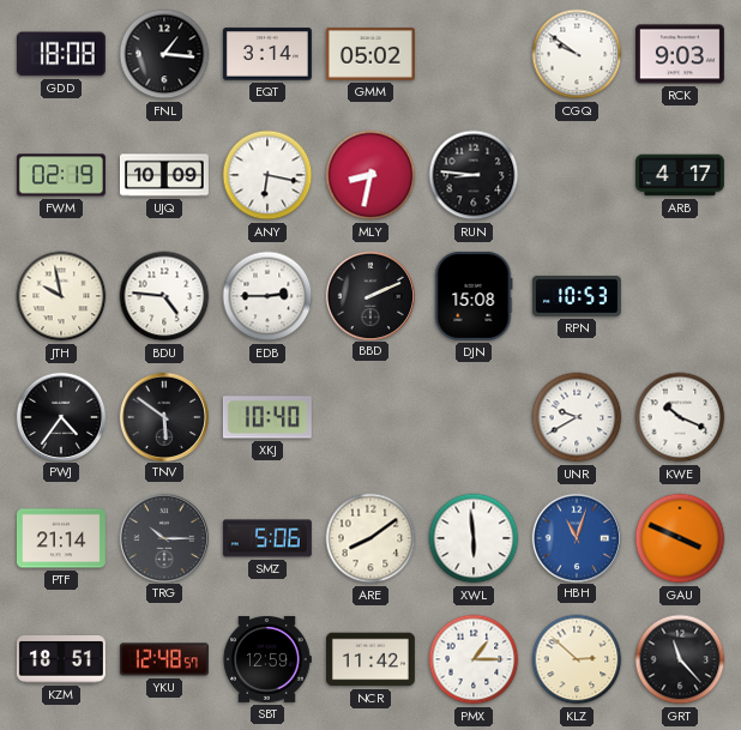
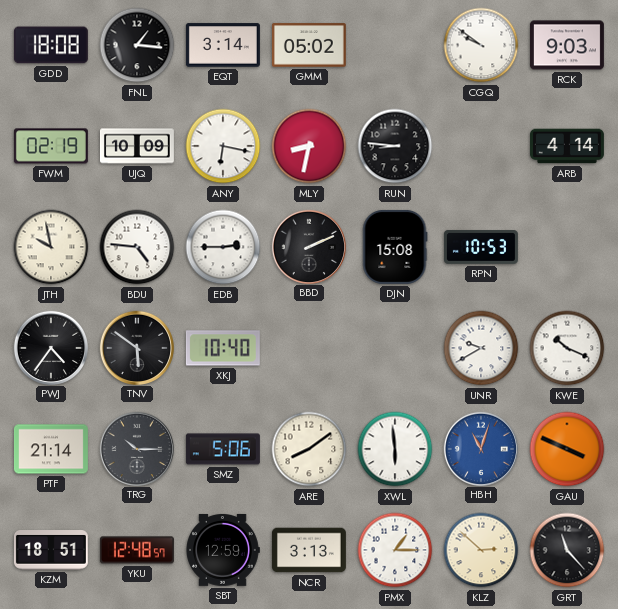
ARB: 4:17 -> 4:14 (567, 146)
NCR: 11:42 -> 3:13 (309, 550)
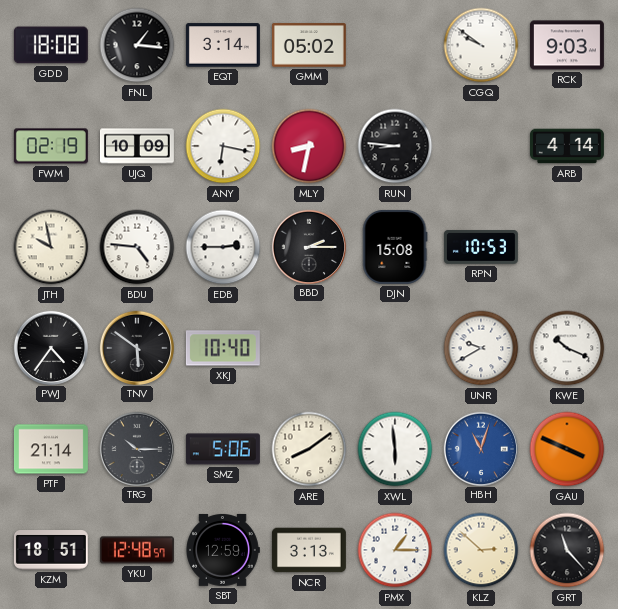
BBD: 2:11 -> 2:15 (308, 246)
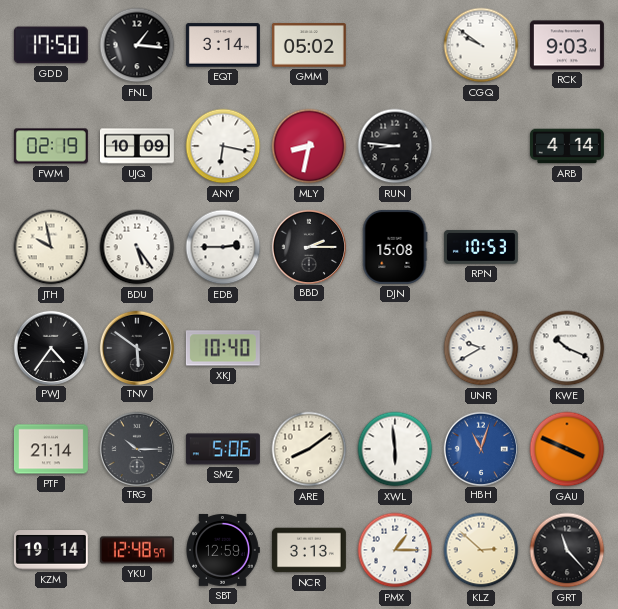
GDD: 18:08 -> 17:50 (51, 45)
BDU: 4:46 -> 5:24 (137, 247)
KZM: 18:51 -> 19:14 (51, 551)
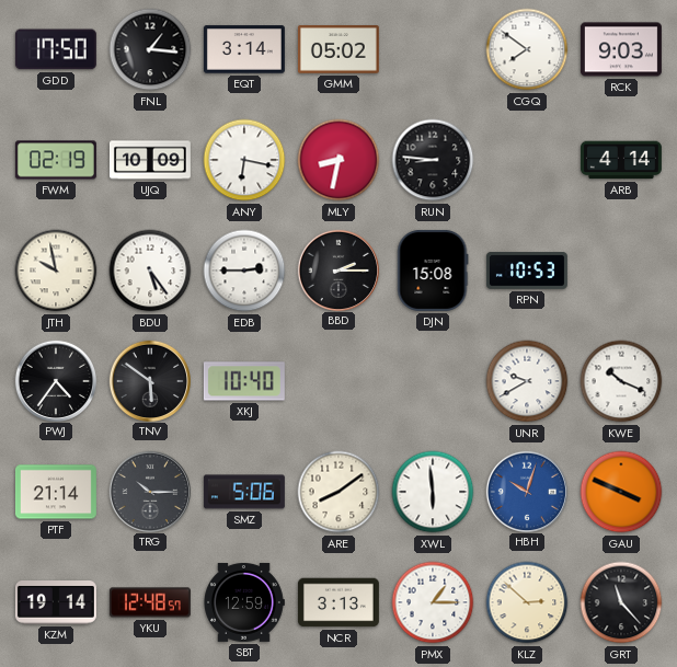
CGQ: 9:51 -> 7:51 (527, 49)
HBH: 11:03 -> 10:03 (526, 491)
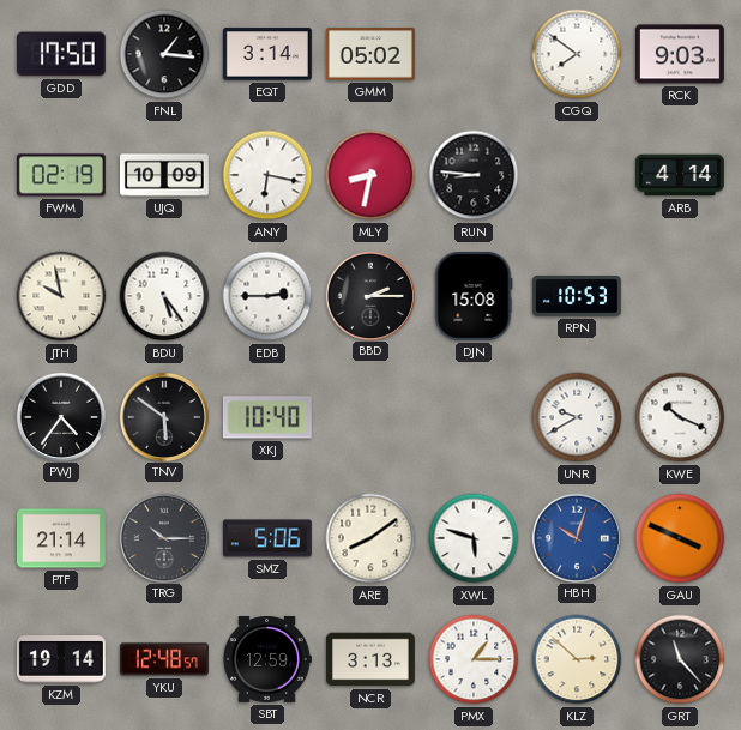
XWL: 5:59 -> 5:48 (474, 538)
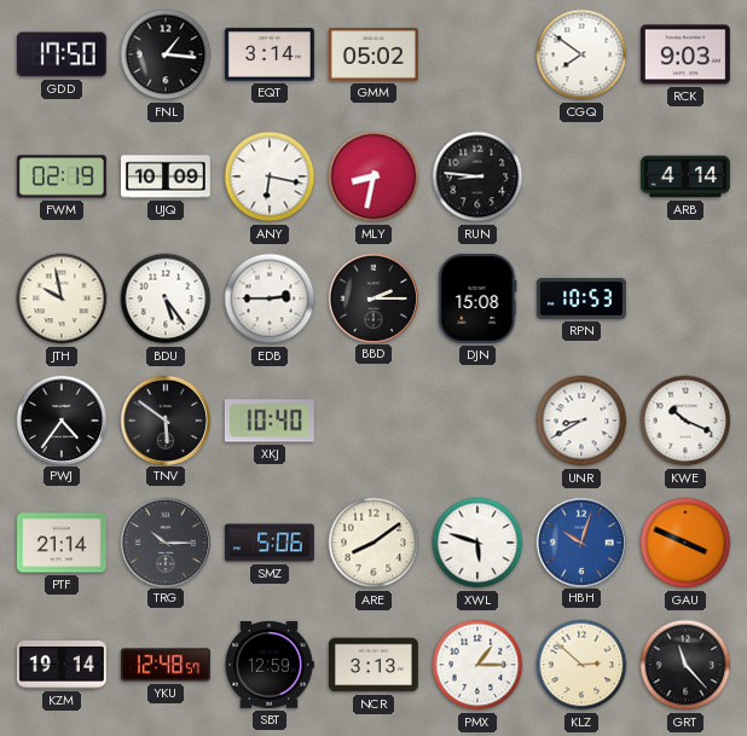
UNR: 9:40 -> 8:40 (581, 421)
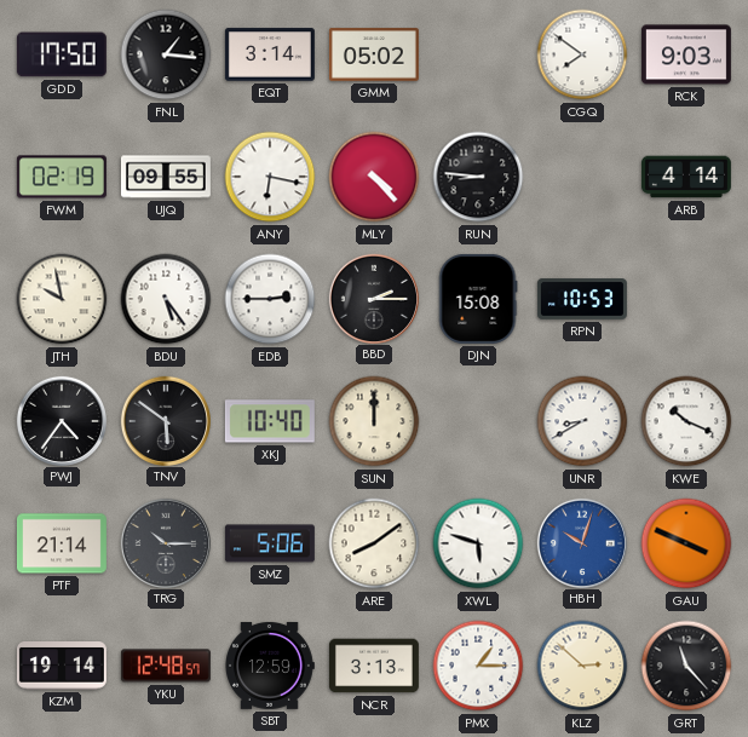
UJQ: 10:09 -> 09:55 (166, 177)
MLY: 8:32 -> 4:23 (374, 177)
SUN: none -> 12:00 (374, 421)
